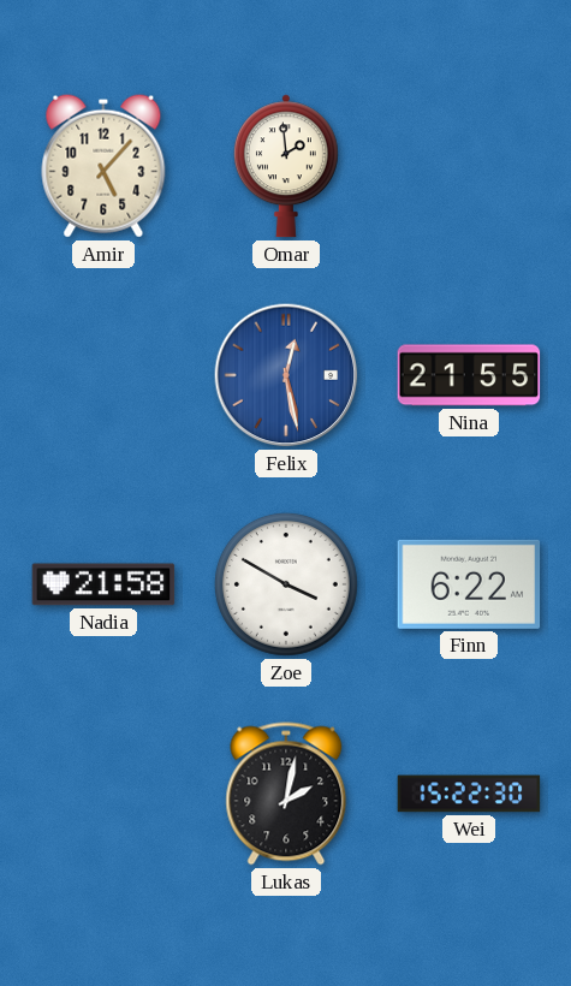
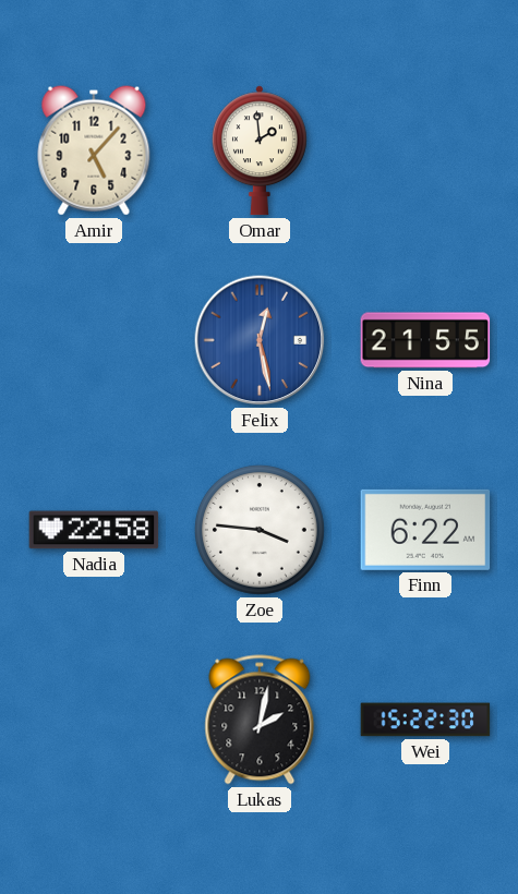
Nadia: 21:58 -> 22:58 (94, 530)
Zoe: 3:50 -> 3:46 (261, 531)
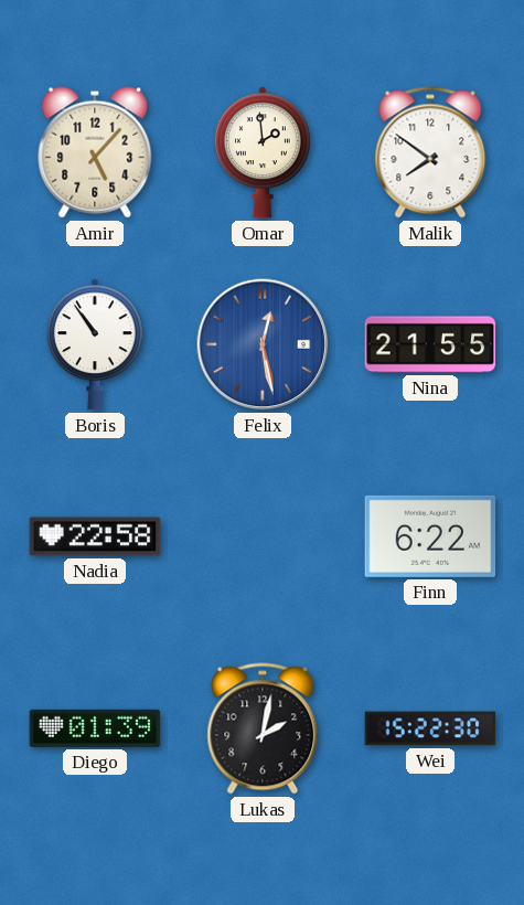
Malik: none -> 7:51 (430, 152)
Boris: none -> 10:54 (95, 344)
Zoe: 3:46 -> none (261, 531)
Diego: none -> 01:39 (95, 728)
